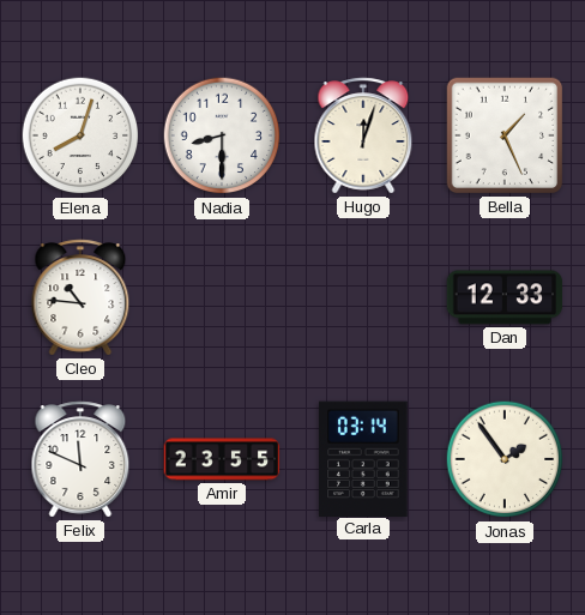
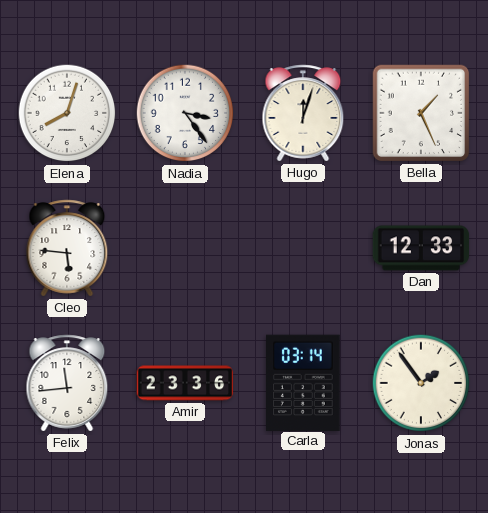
Nadia: 8:30 -> 3:24 (185, 113)
Cleo: 10:46 -> 5:46 (67, 248)
Felix: 11:49 -> 11:44 (67, 383)
Amir: 23:55 -> 23:36 (185, 383)
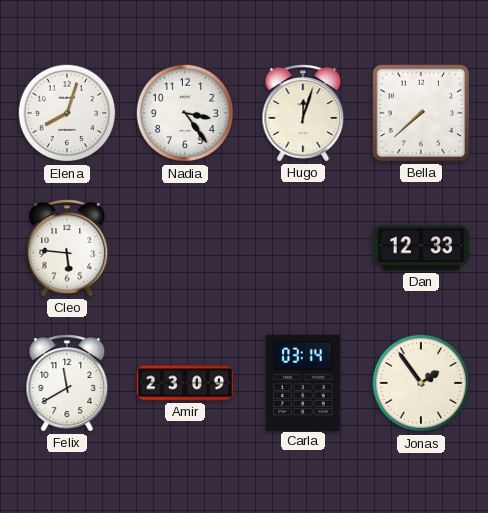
Bella: 1:26 -> 7:38 (421, 113)
Felix: 11:44 -> 11:40 (67, 383)
Amir: 23:36 -> 23:09 (185, 383)
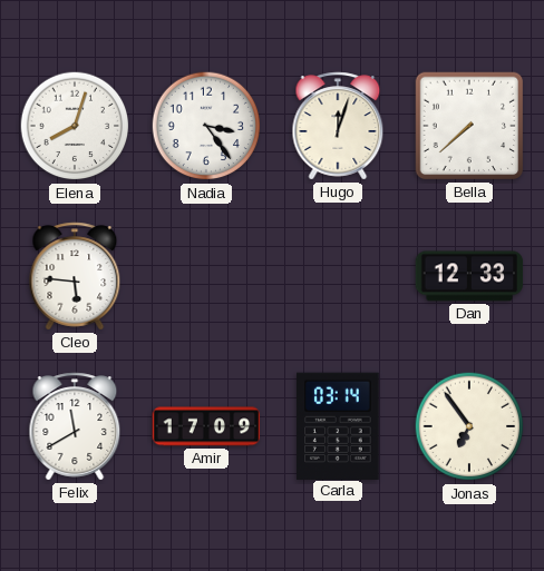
Amir: 23:09 -> 17:09 (206, 426)
Jonas: 1:54 -> 6:54 (469, 426)
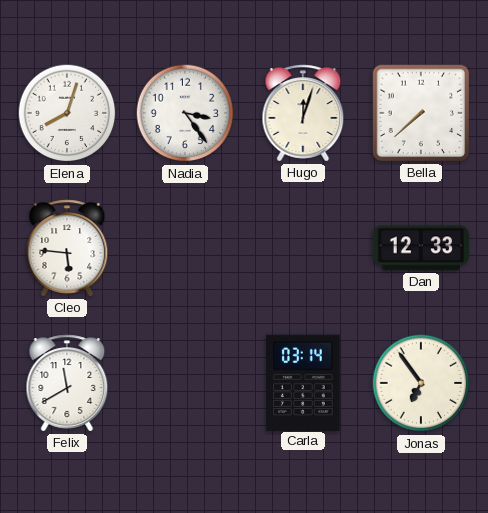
Amir: 17:09 -> none (206, 426)
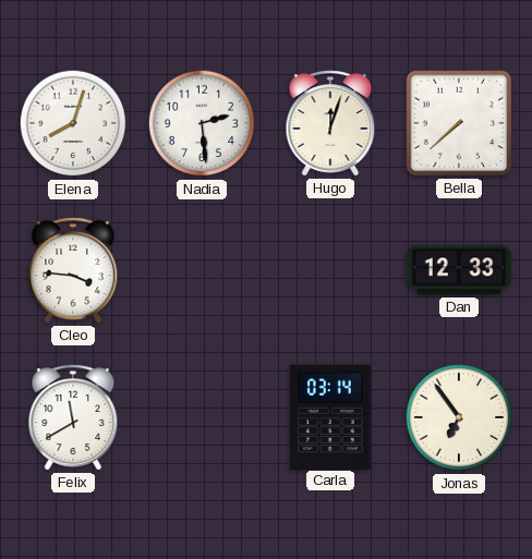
Nadia: 3:24 -> 2:29 (202, 123)
Cleo: 5:46 -> 3:46 (73, 270)
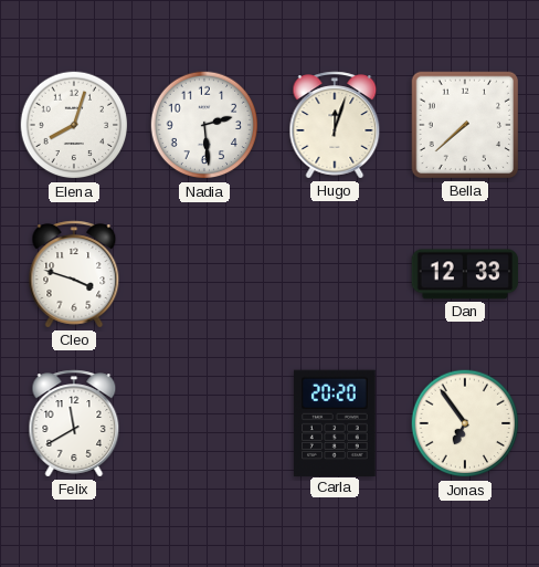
Cleo: 3:46 -> 3:48 (74, 274)
Carla: 03:14 -> 20:20 (335, 422)
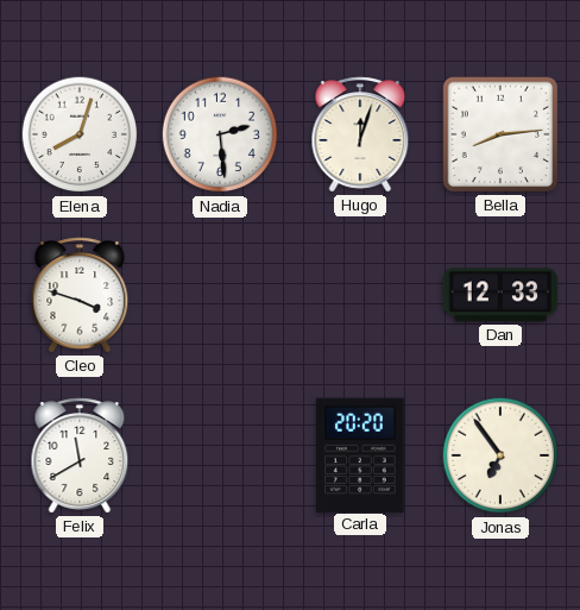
Bella: 7:38 -> 8:14 (500, 134)
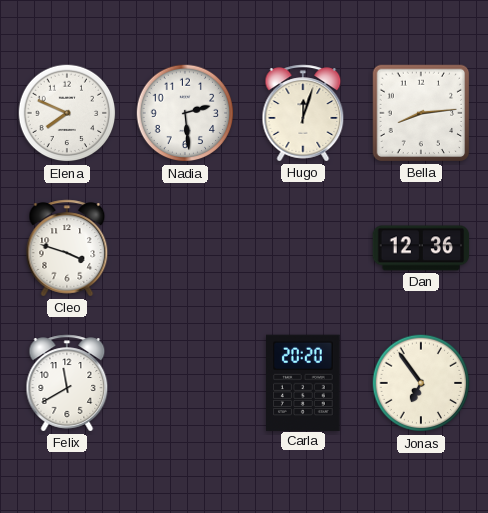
Elena: 8:03 -> 7:49 (67, 113)
Dan: 12:33 -> 12:36 (421, 248)
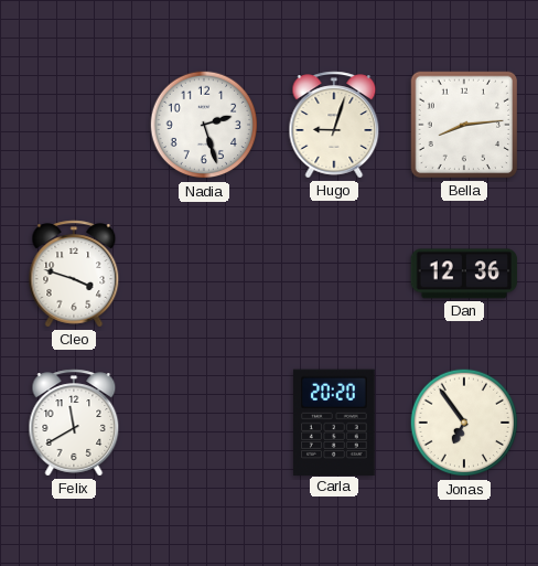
Elena: 7:49 -> none (67, 113)
Nadia: 2:29 -> 2:27 (204, 125)
Hugo: 12:03 -> 9:03 (334, 125)
